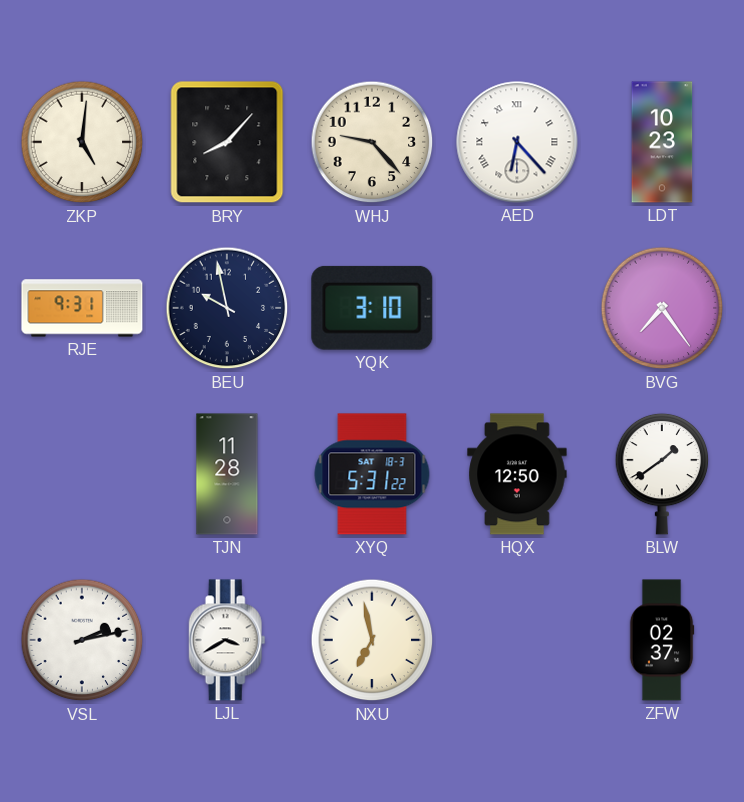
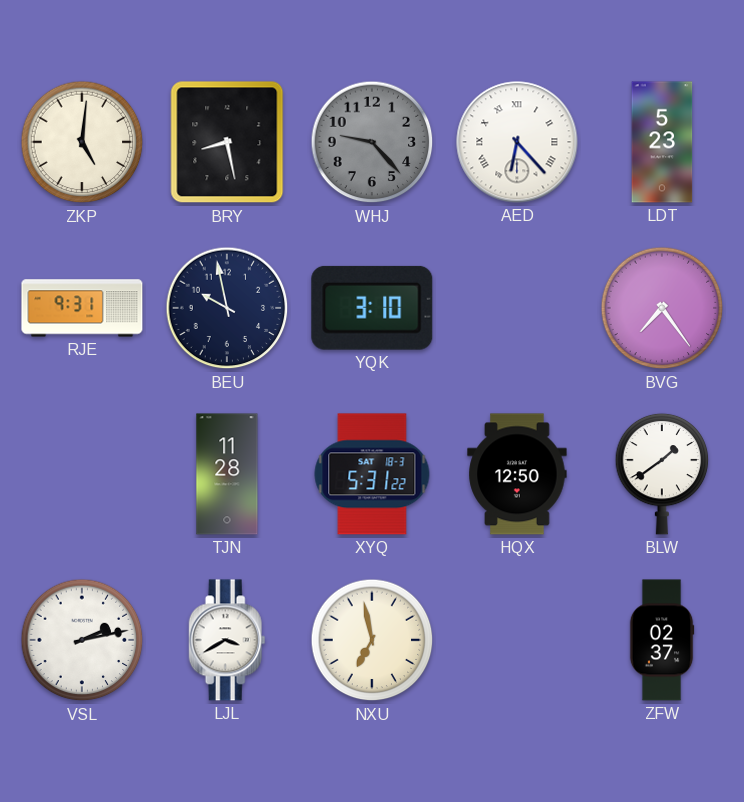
BRY: 8:07 -> 8:28 (227, 142)
WHJ dial: cream -> grey (372, 142)
LDT: 10:23 -> 5:23 (662, 142)
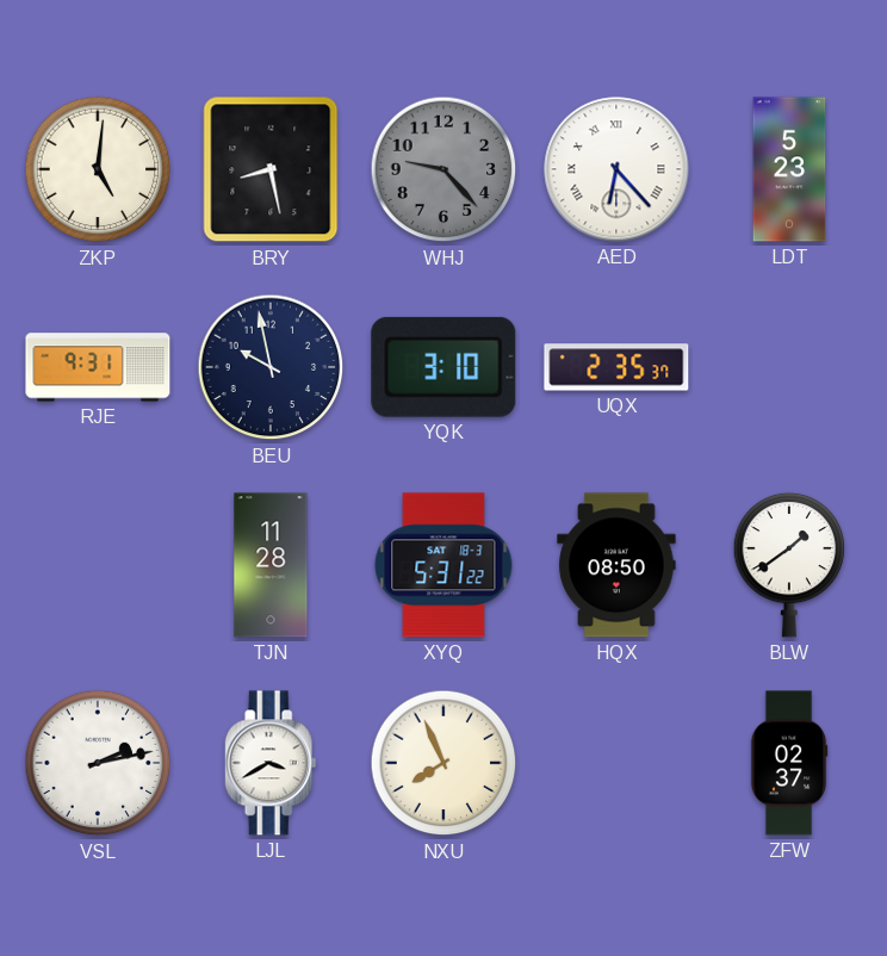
UQX: none -> 2:35 (616, 367)
BVG: 7:24 -> none (662, 308)
HQX: 12:50 -> 08:50 (616, 565)
NXU: 6:58 -> 7:56 (443, 763)
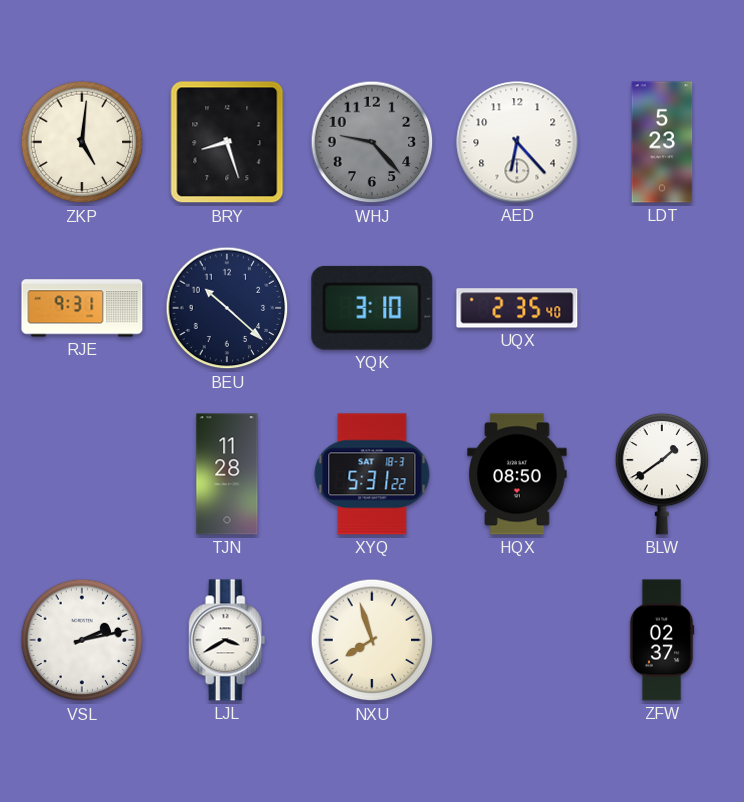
BRY: 8:28 -> 8:27 (227, 142)
AED numerals: Roman -> Arabic (517, 142)
BEU: 9:58 -> 10:22 (227, 308)
UQX: 2:35:37 -> 2:35:40 (517, 308)
NXU: 7:56 -> 7:57 (372, 640)
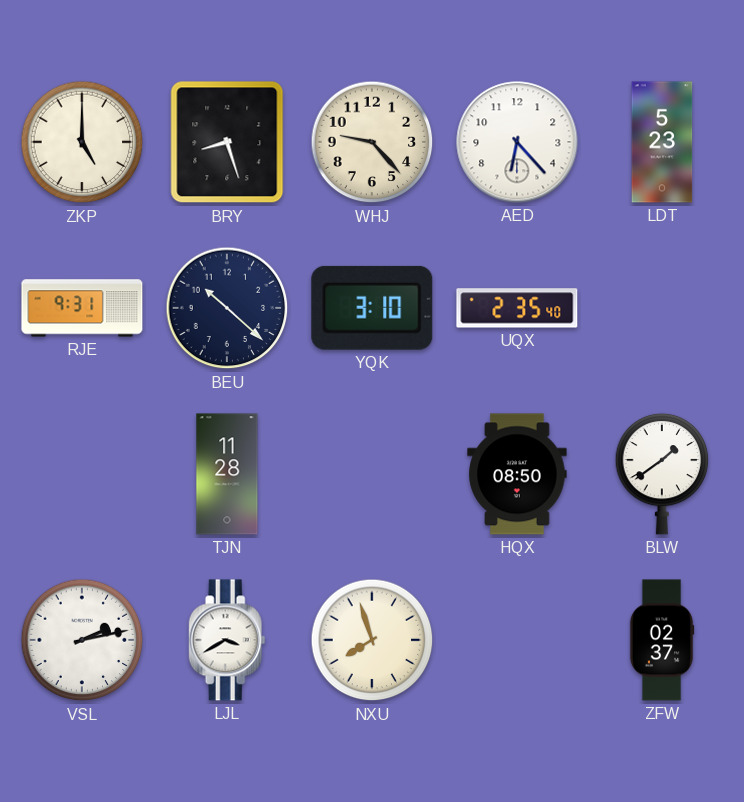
ZKP: 5:01 -> 5:00 (82, 142)
WHJ dial: grey -> cream (372, 142)
XYQ: 5:31 -> none (372, 474)
